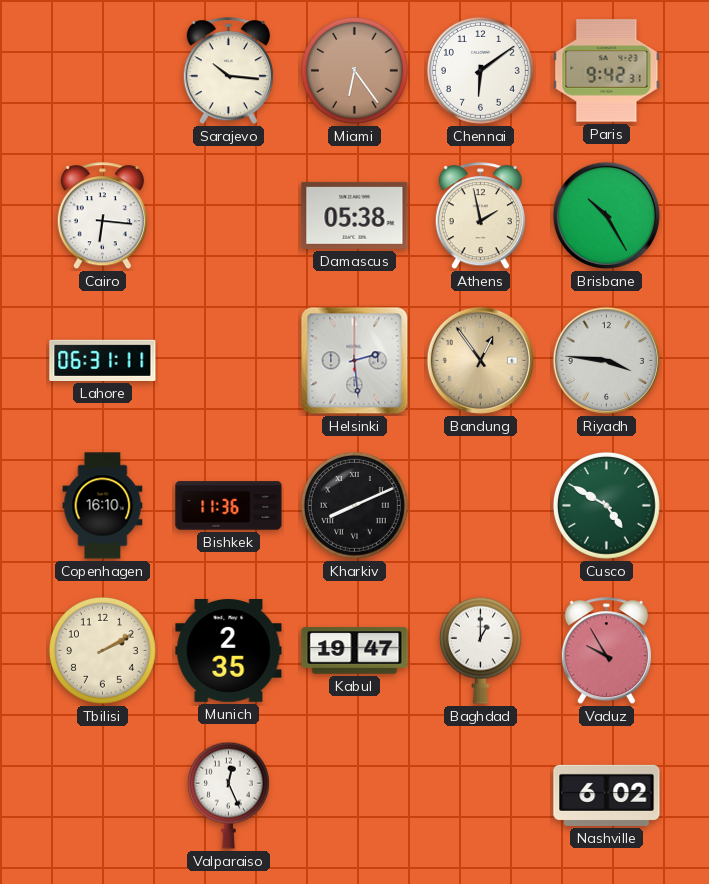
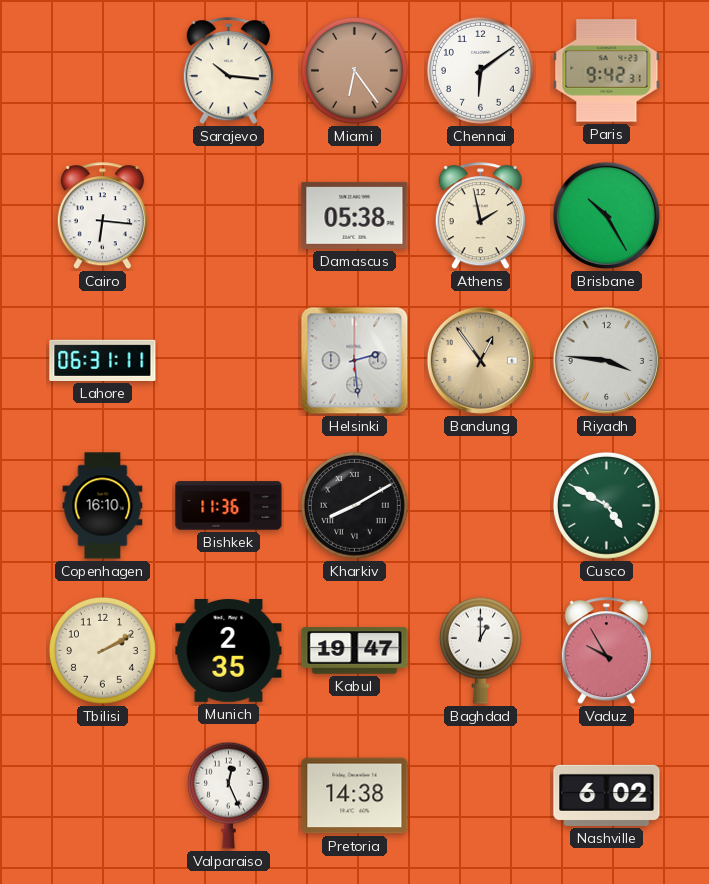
Kharkiv: 8:11 -> 8:10 (354, 505)
Pretoria: none -> 14:38 (355, 796)
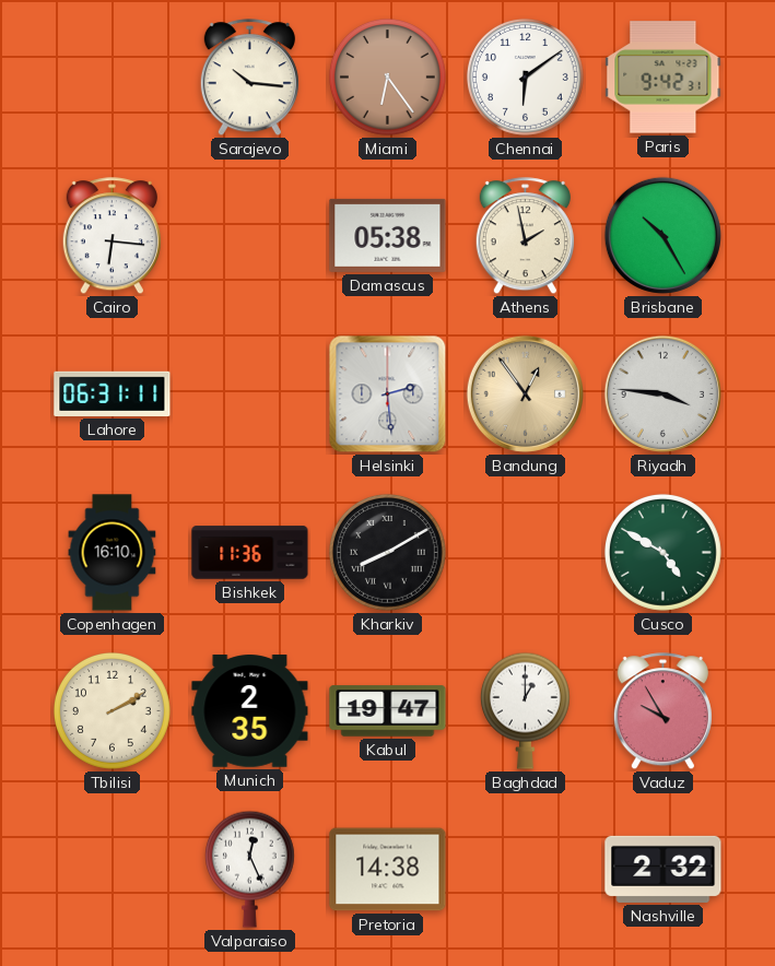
Nashville: 6:02 -> 2:32 (664, 869)
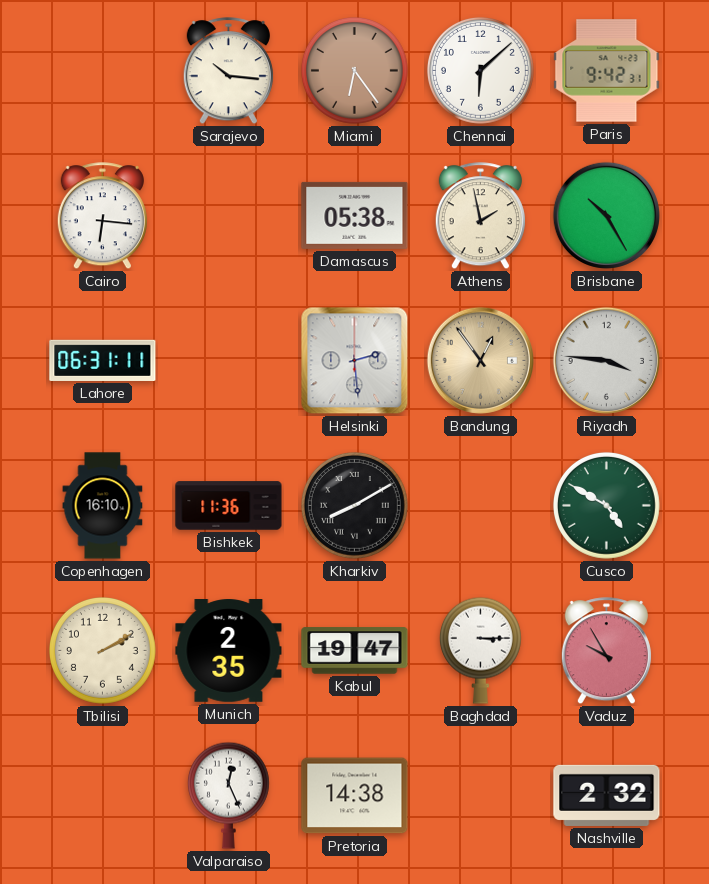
Chennai: 6:09 -> 6:08 (480, 70)
Baghdad: 1:00 -> 3:15 (480, 650)
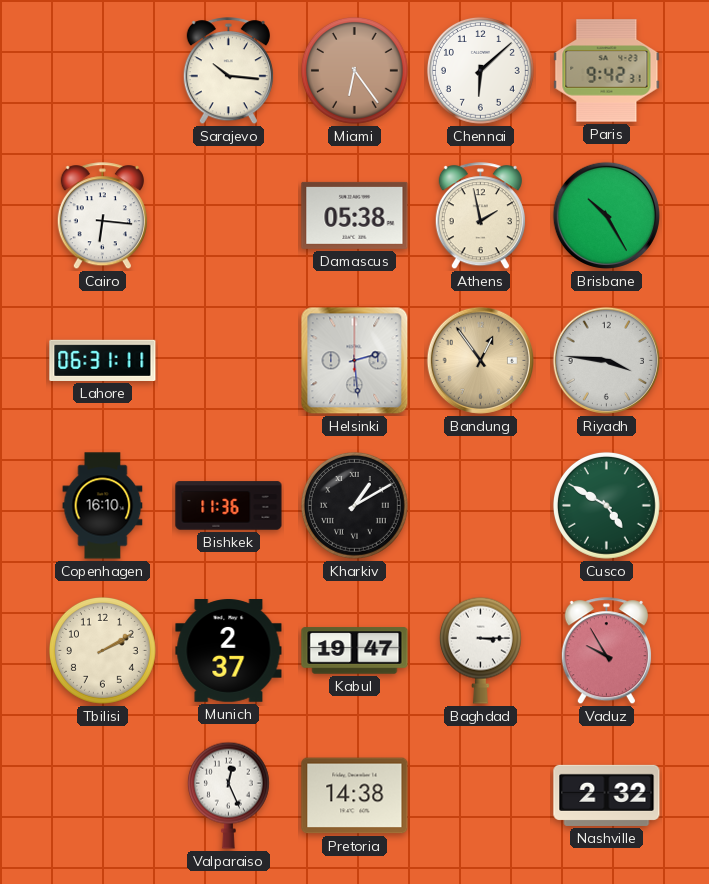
Kharkiv: 8:10 -> 1:10 (354, 505)
Munich: 2:35 -> 2:37 (229, 651)
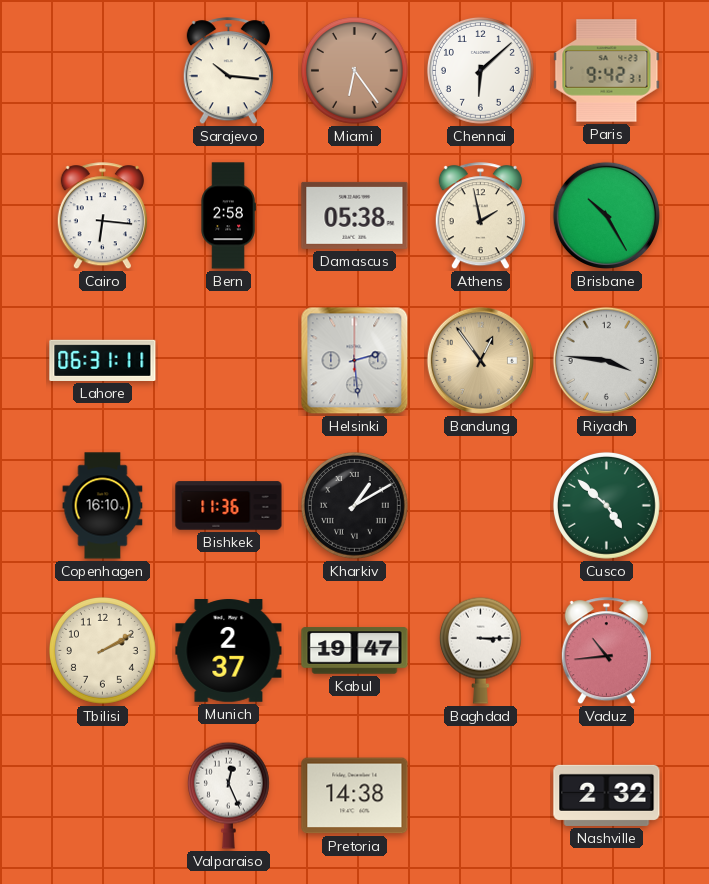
Bern: none -> 2:58 (228, 216)
Cusco: 4:50 -> 4:52 (606, 505)
Vaduz: 9:55 -> 10:44 (606, 651)
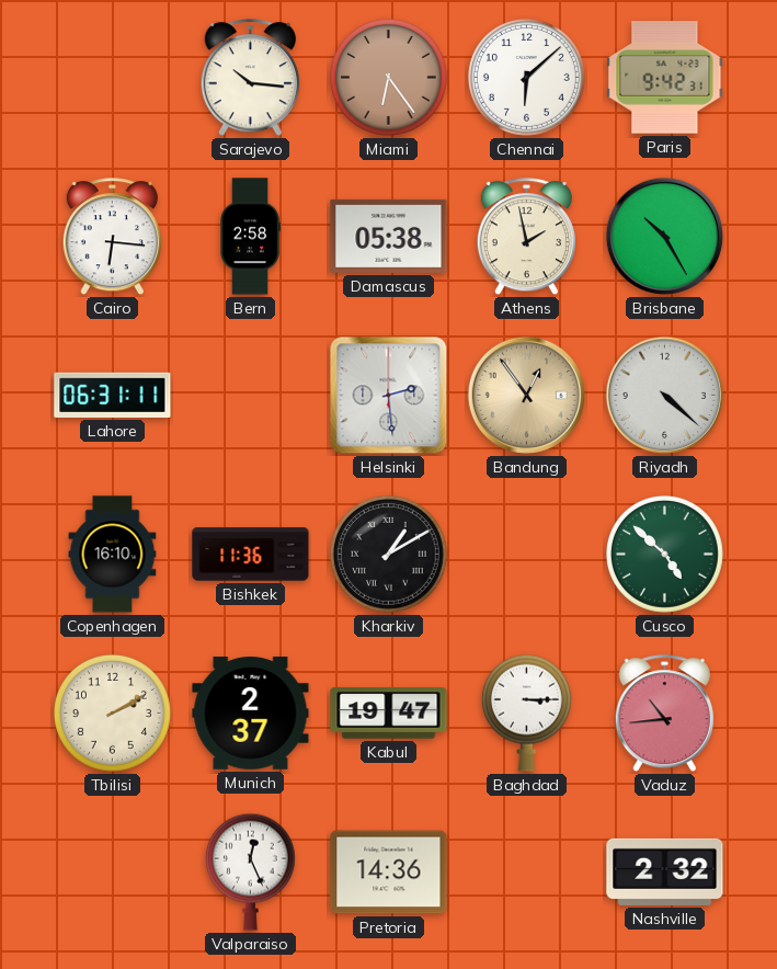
Riyadh: 3:46 -> 4:22 (664, 395)
Pretoria: 14:38 -> 14:36 (389, 873)
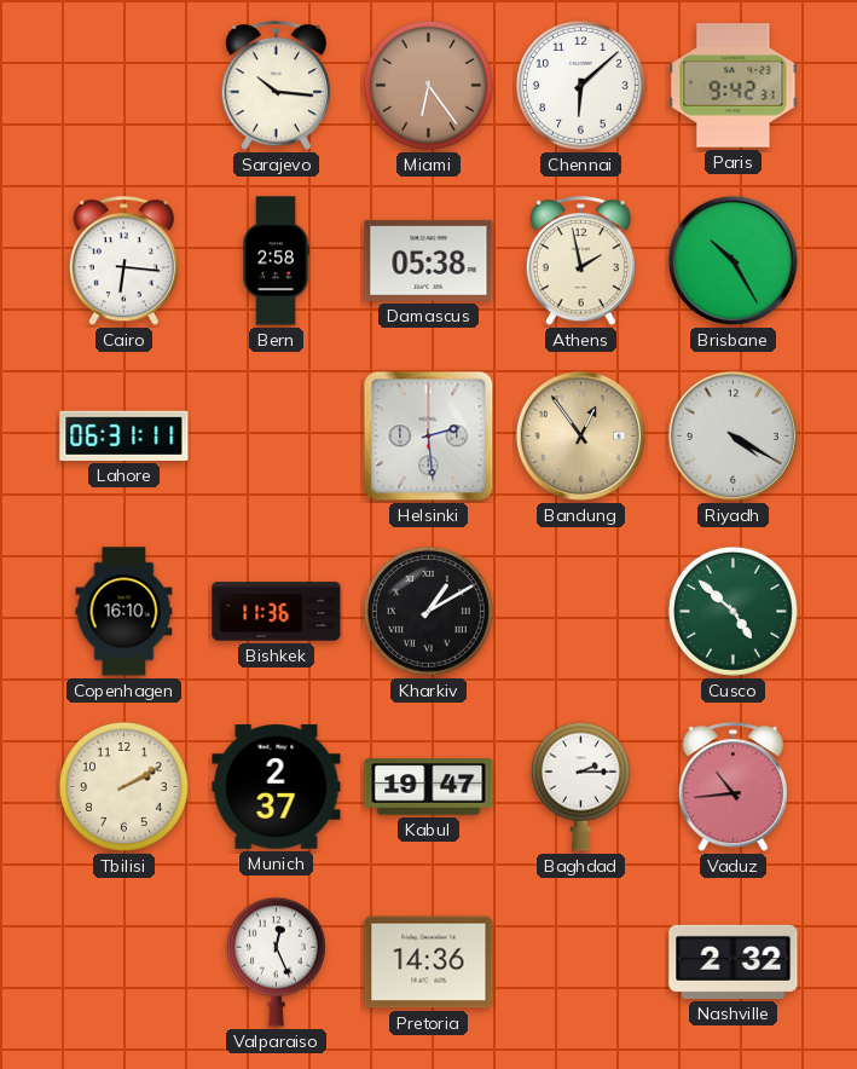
Riyadh: 4:22 -> 4:20 (732, 435)
Baghdad: 3:15 -> 2:15 (580, 786)
